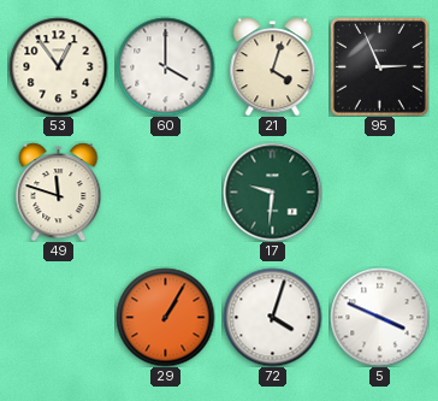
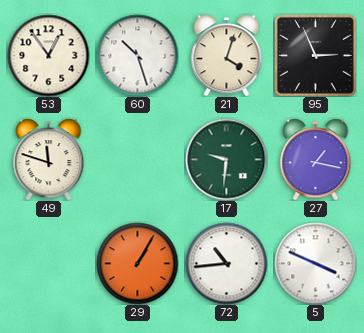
60: 4:00 -> 10:27 (137, 55)
27: none -> 1:17 (316, 159)
72: 4:03 -> 10:44 (226, 263)
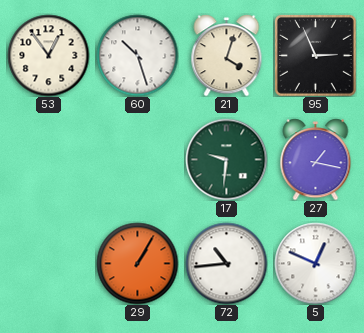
49: 11:48 -> none (49, 159)
5: 3:49 -> 12:49 (315, 263)
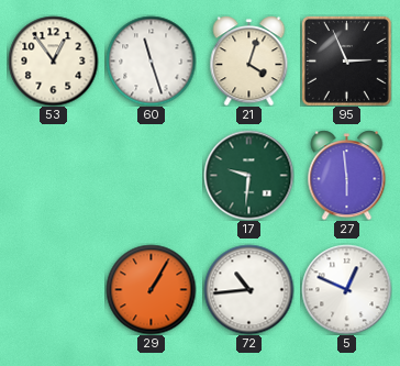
60: 10:27 -> 11:27 (151, 60)
27: 1:17 -> 5:59 (347, 175)
